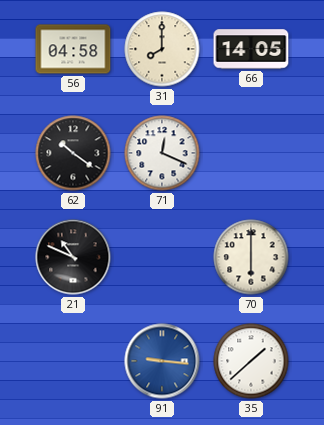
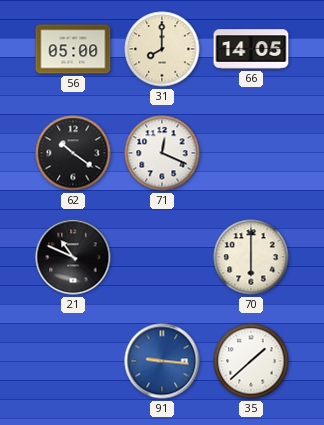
56: 04:58 -> 05:00 (73, 49)
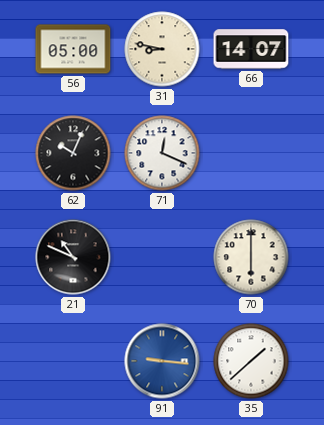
31: 8:00 -> 8:47 (162, 49)
66: 14:05 -> 14:07 (251, 49)
62: 10:21 -> 10:04 (73, 153)
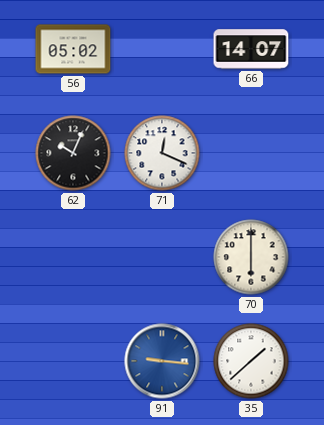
56: 05:00 -> 05:02 (73, 49)
31: 8:47 -> none (162, 49)
21: 10:49 -> none (73, 257)
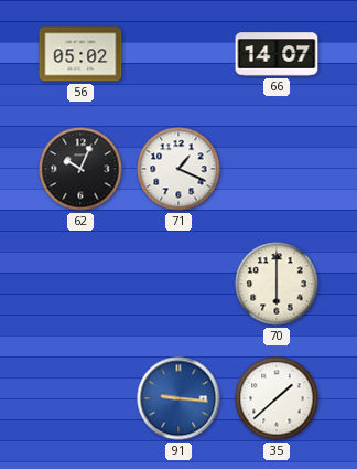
71: 12:19 -> 1:19 (178, 169)
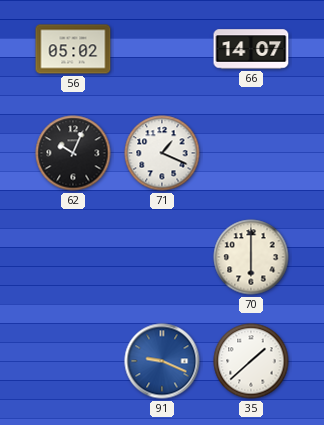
91: 9:16 -> 9:19 (162, 361)
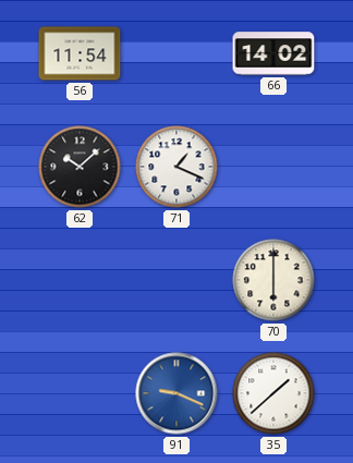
56: 05:02 -> 11:54 (80, 53)
66: 14:07 -> 14:02 (273, 53)
62: 10:04 -> 10:08 (80, 167)
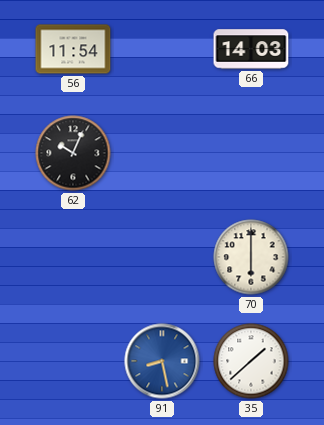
66: 14:02 -> 14:03 (251, 49)
62: 10:08 -> 10:04 (73, 153)
71: 1:19 -> none (176, 167)
91: 9:19 -> 8:28 (162, 361)
